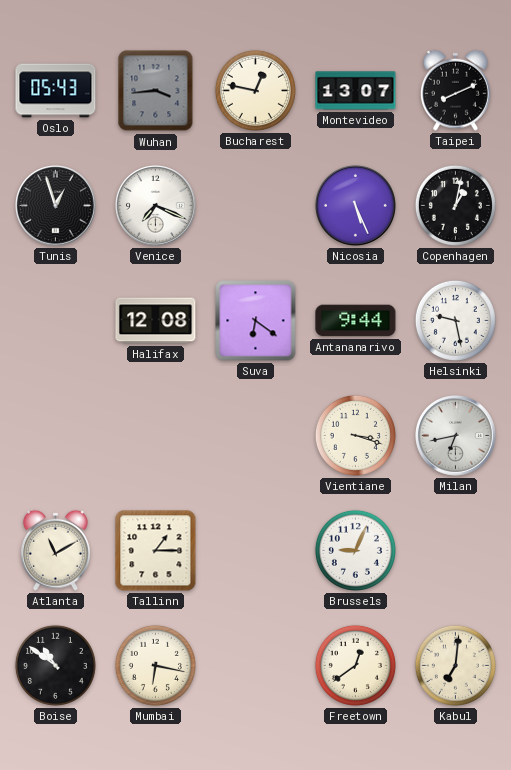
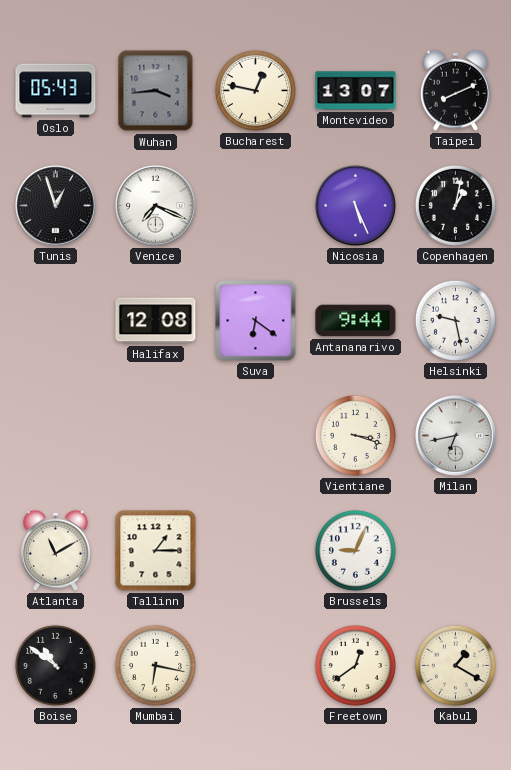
Kabul: 7:01 -> 1:20 (455, 665)
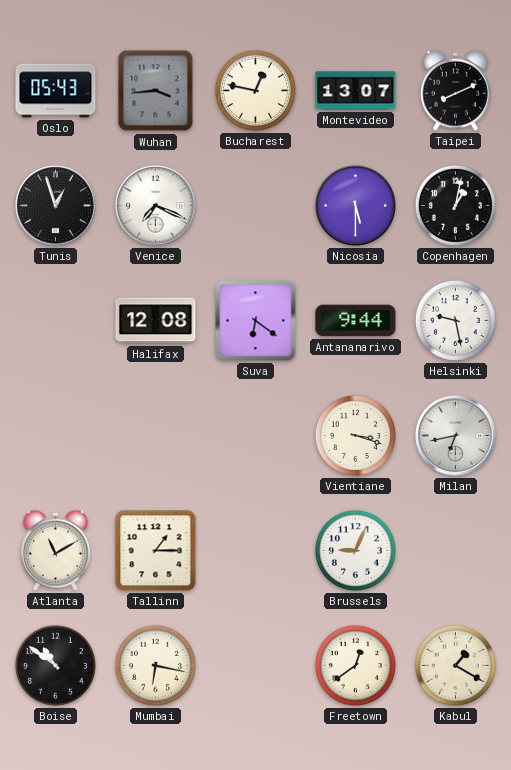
Nicosia: 5:26 -> 5:30 (356, 206)
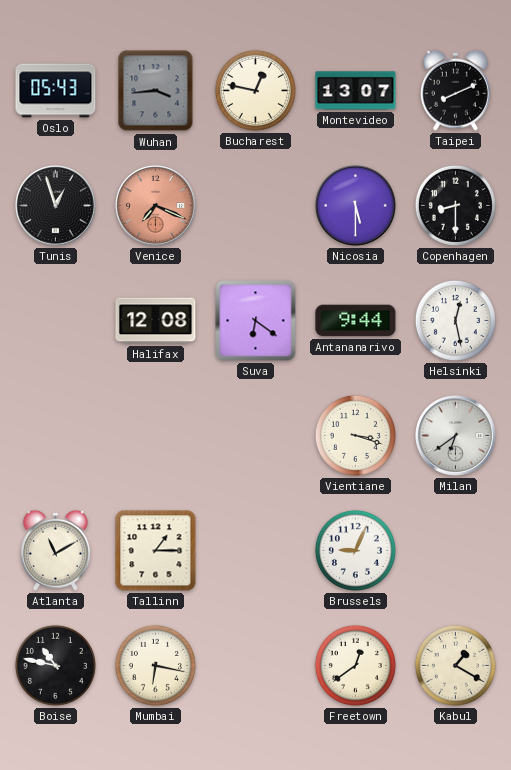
Venice dial: white -> salmon (156, 206)
Copenhagen: 1:02 -> 8:30 (455, 205)
Helsinki: 9:28 -> 12:28 (455, 320)
Milan: 6:43 -> 6:39 (456, 436)
Boise: 10:51 -> 10:47 (55, 665)
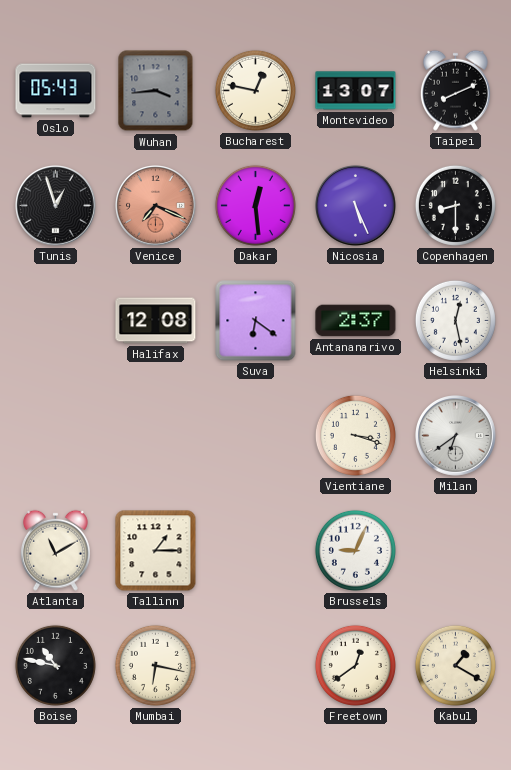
Dakar: none -> 12:29 (255, 205)
Nicosia: 5:30 -> 5:26 (356, 206)
Antananarivo: 9:44 -> 2:37 (356, 321)
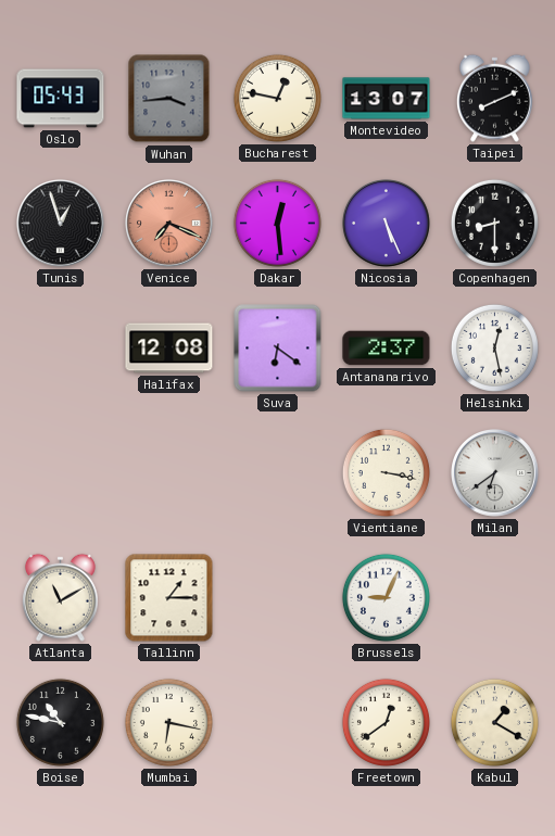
Vientiane: 3:18 -> 3:17 (386, 472)
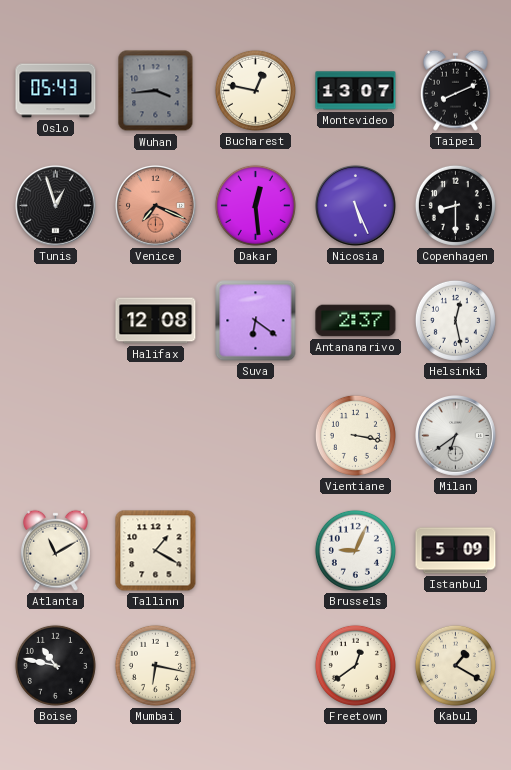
Tallinn: 1:15 -> 1:20 (156, 551)
Istanbul: none -> 5:09 (456, 551)
